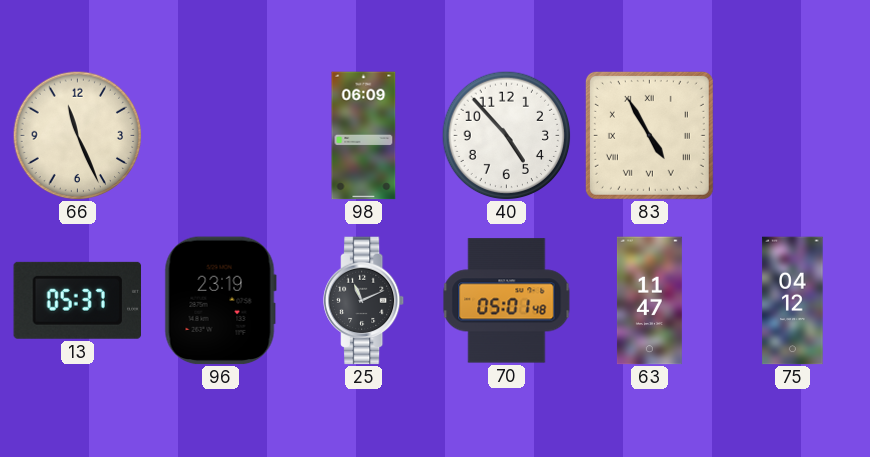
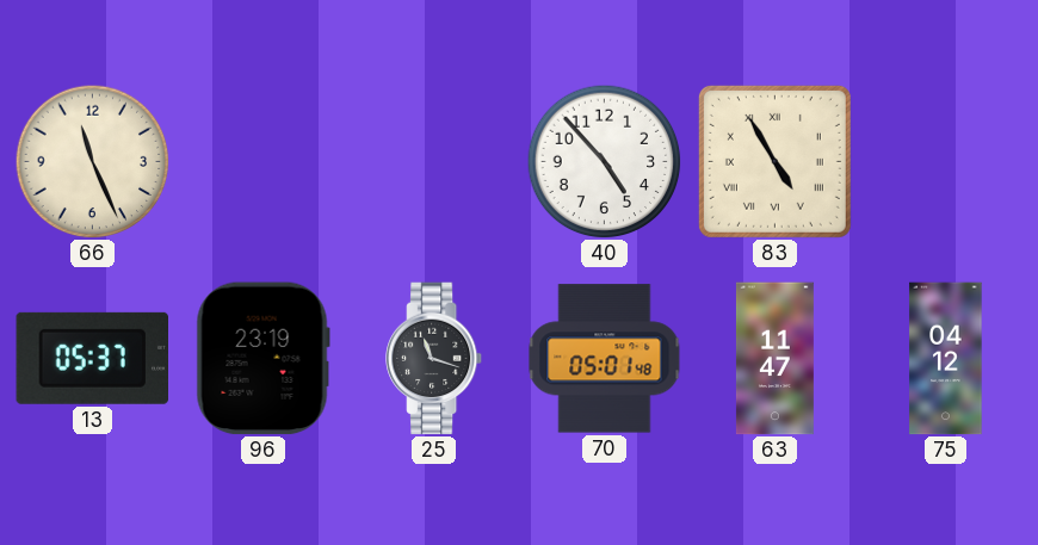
98: 06:09 -> none (364, 136)
25: 11:11 -> 11:18 (435, 359)
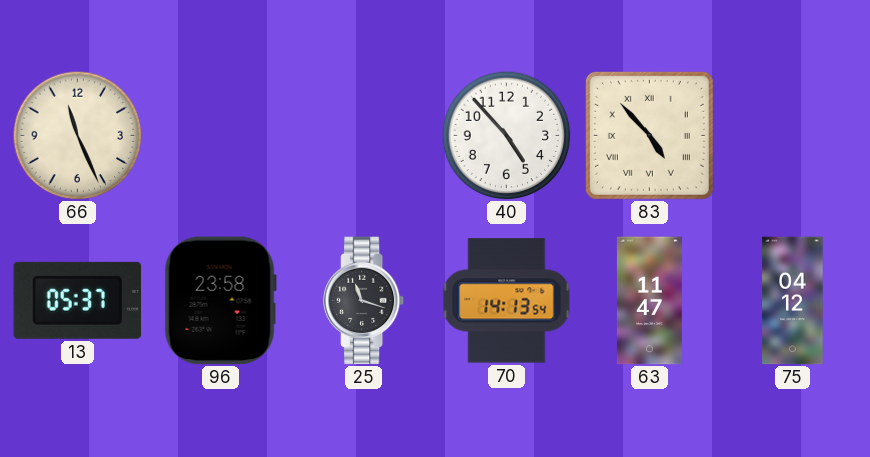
83: 4:55 -> 4:53 (649, 135)
96: 23:19 -> 23:58 (220, 301)
70: 05:01 -> 14:13 (507, 301)
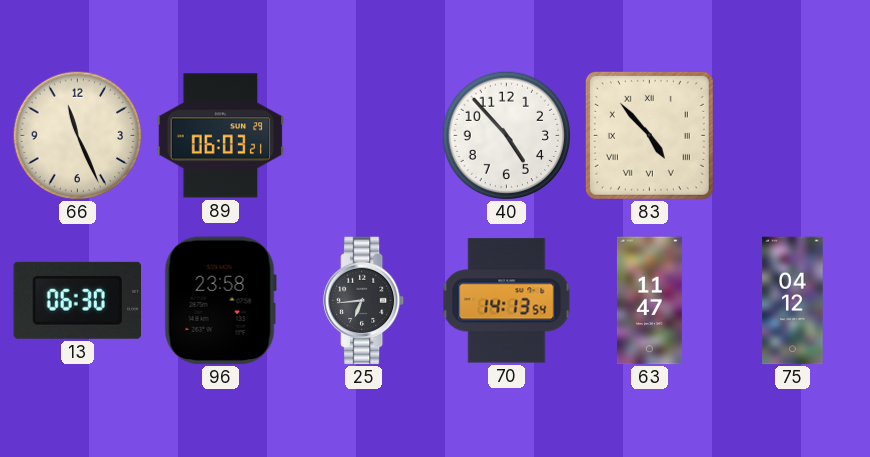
89: none -> 06:03 (221, 136)
13: 05:37 -> 06:30 (78, 300)
25: 11:18 -> 6:44 (365, 301)
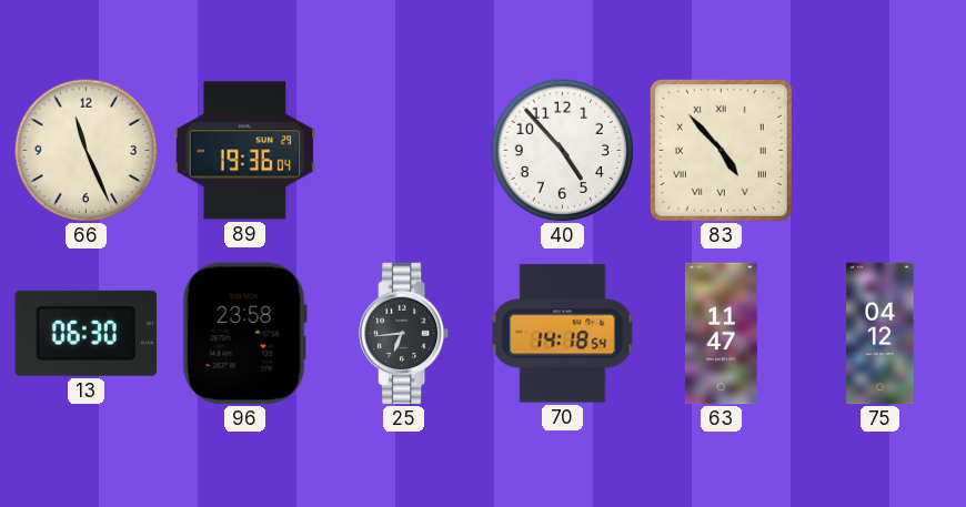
89: 06:03 -> 19:36 (245, 151)
70: 14:13 -> 14:18 (563, 334)
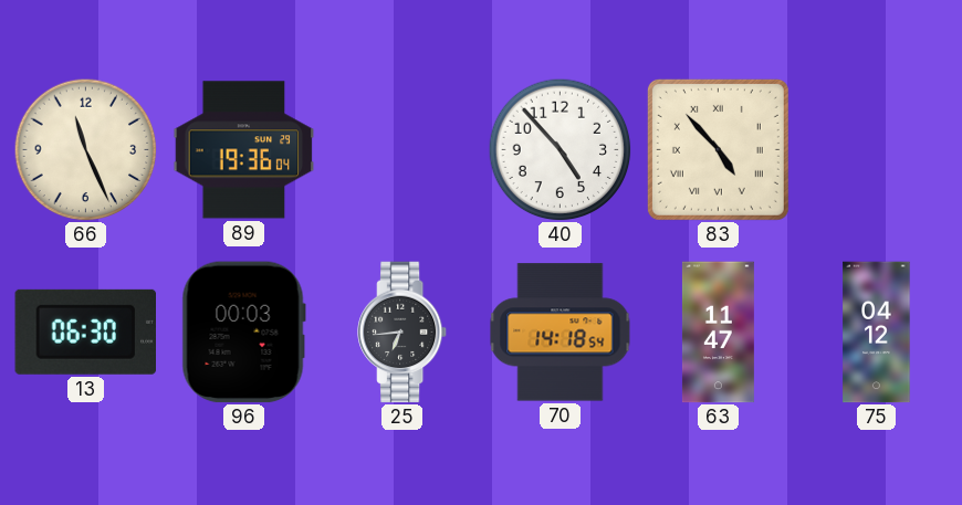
96: 23:58 -> 00:03 (243, 333)
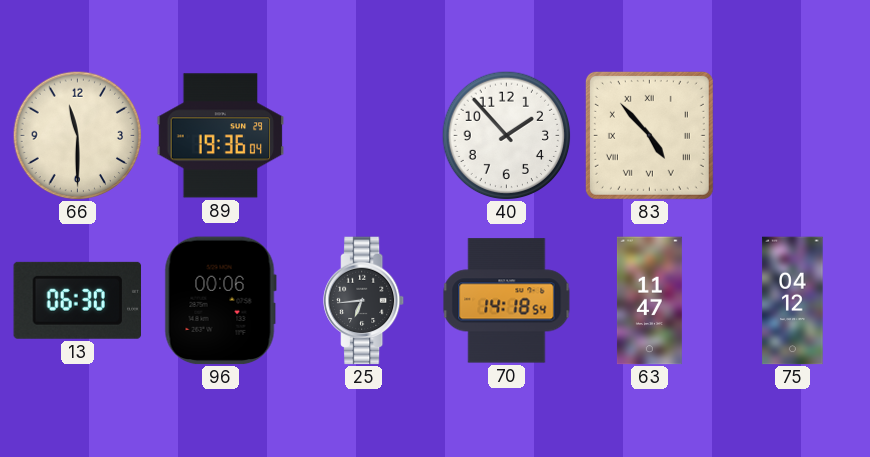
66: 11:26 -> 11:30 (77, 135)
40: 4:53 -> 1:53 (506, 135)
96: 00:03 -> 00:06 (220, 301)
